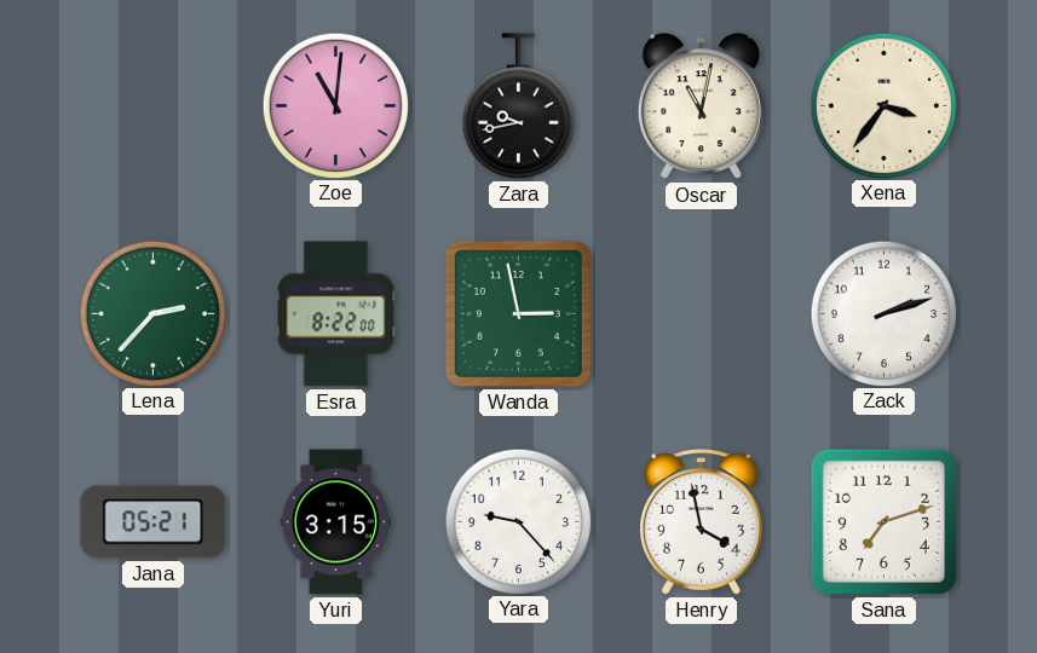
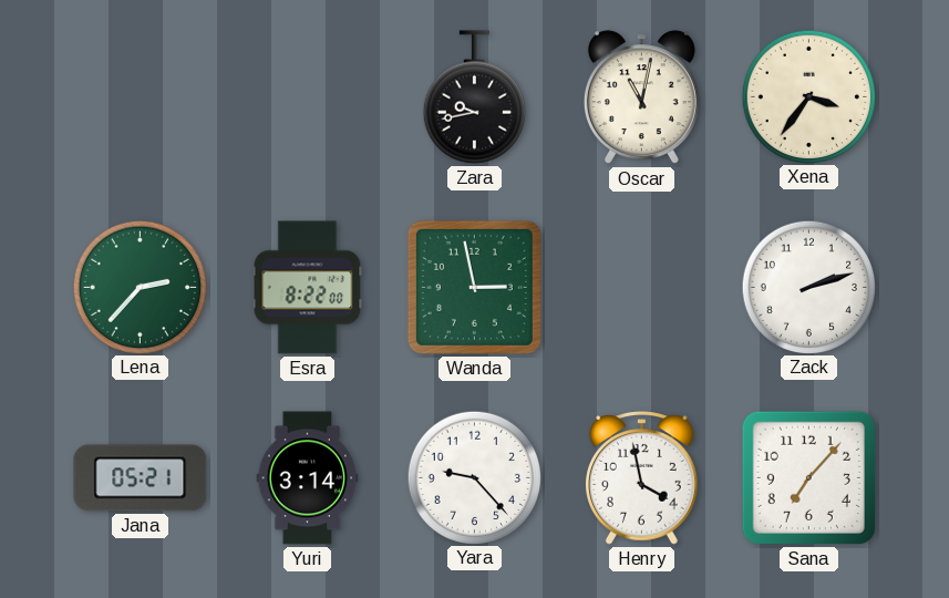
Zoe: 11:01 -> none (335, 105)
Yuri: 3:15 -> 3:14 (308, 478)
Sana: 7:12 -> 7:07 (808, 477)
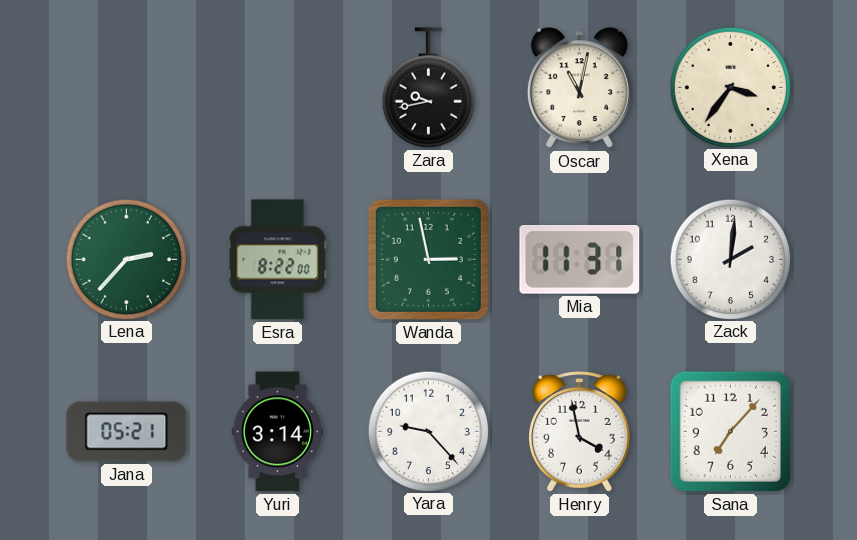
Mia: none -> 11:31 (580, 260)
Zack: 2:12 -> 2:01 (730, 259)
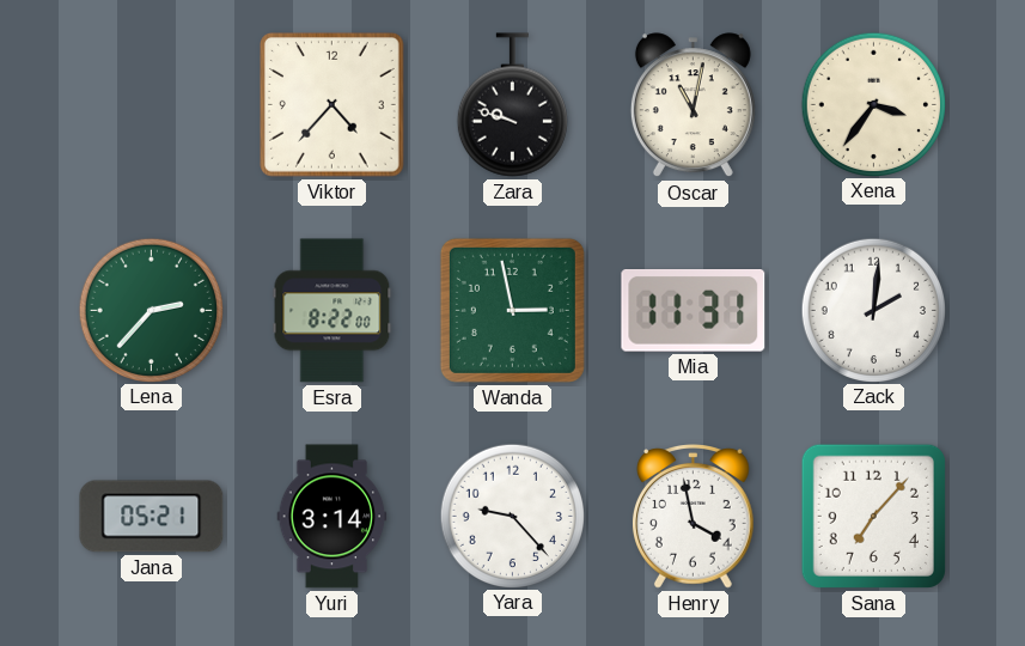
Viktor: none -> 4:37 (332, 105)
Zara: 9:43 -> 9:48 (512, 105)
